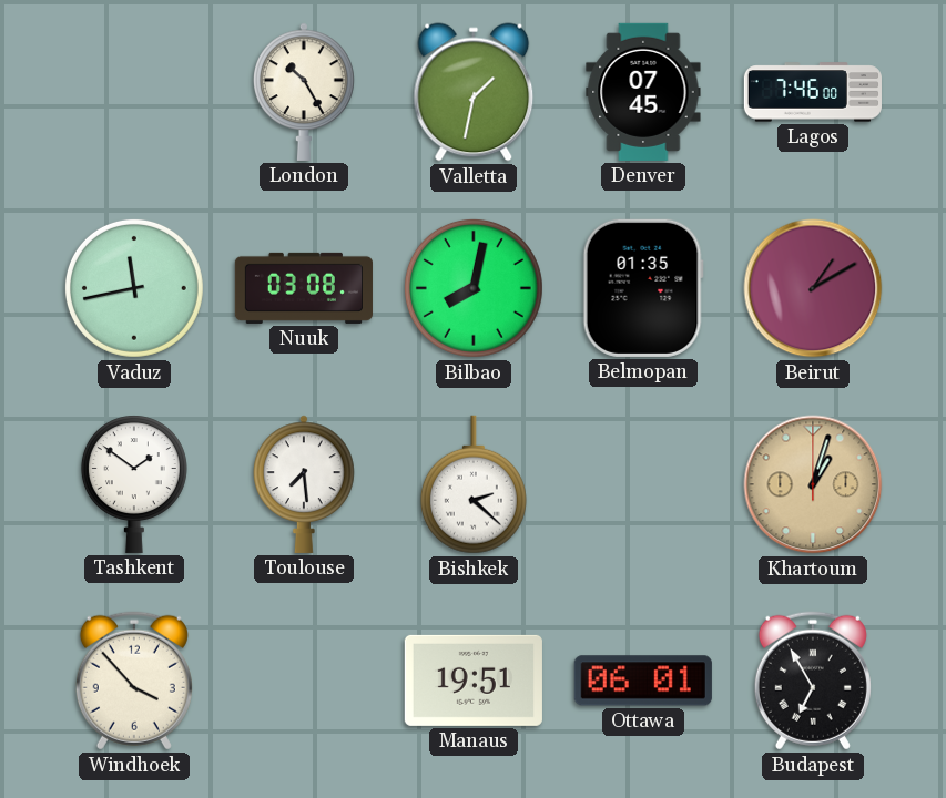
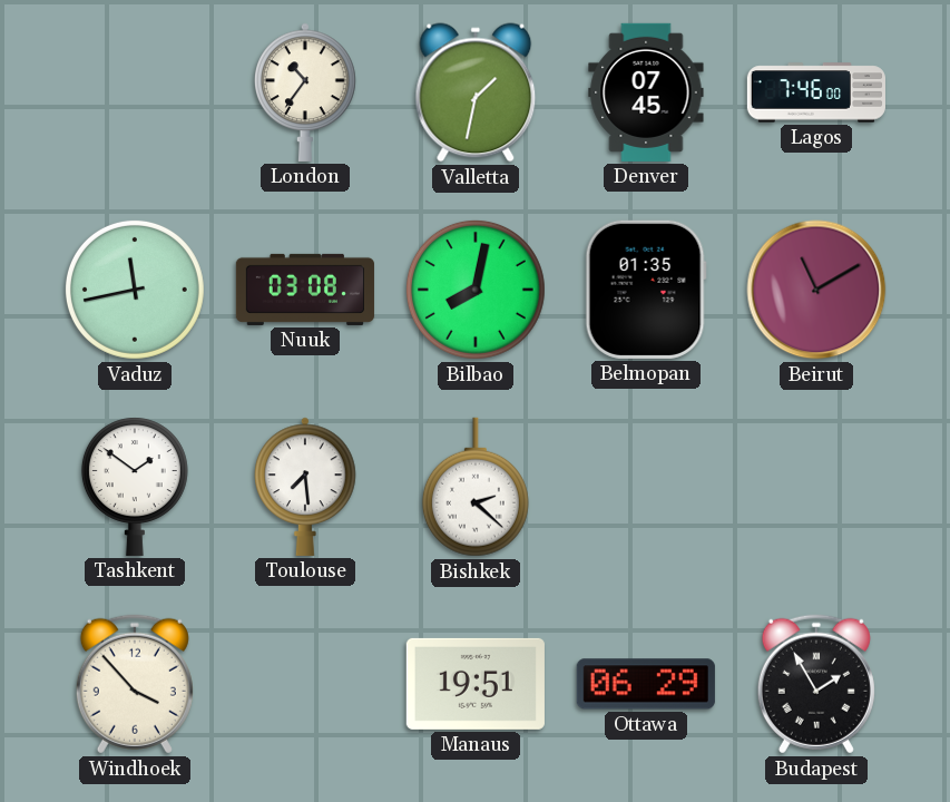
London: 10:25 -> 10:36 (305, 92)
Beirut: 1:10 -> 11:10 (816, 290)
Khartoum: 1:03 -> none (813, 484)
Ottawa: 06:01 -> 06:29 (646, 684)
Budapest: 6:55 -> 1:55 (816, 684)
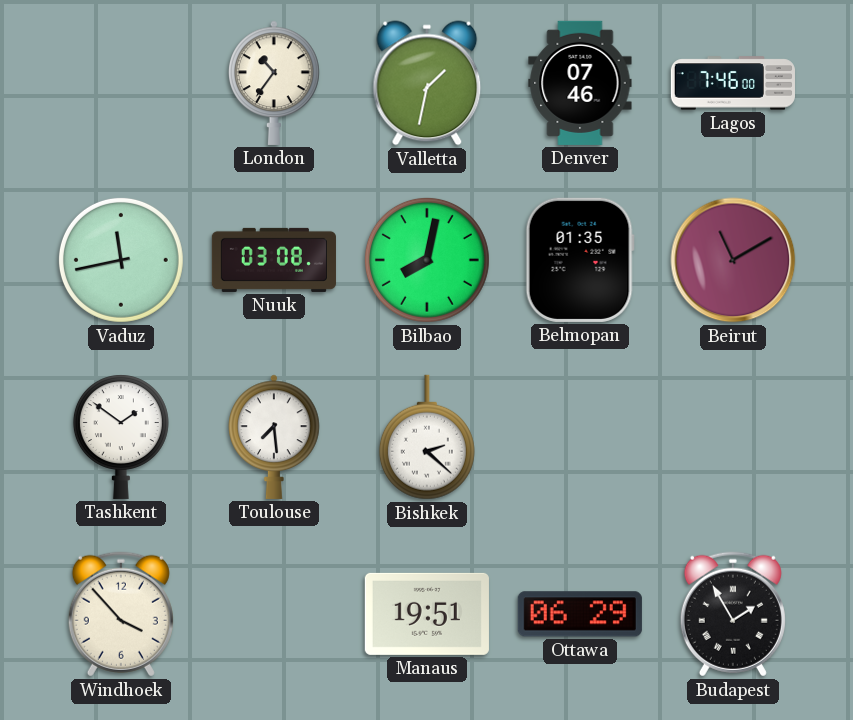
Denver: 07:45 -> 07:46 (580, 83)
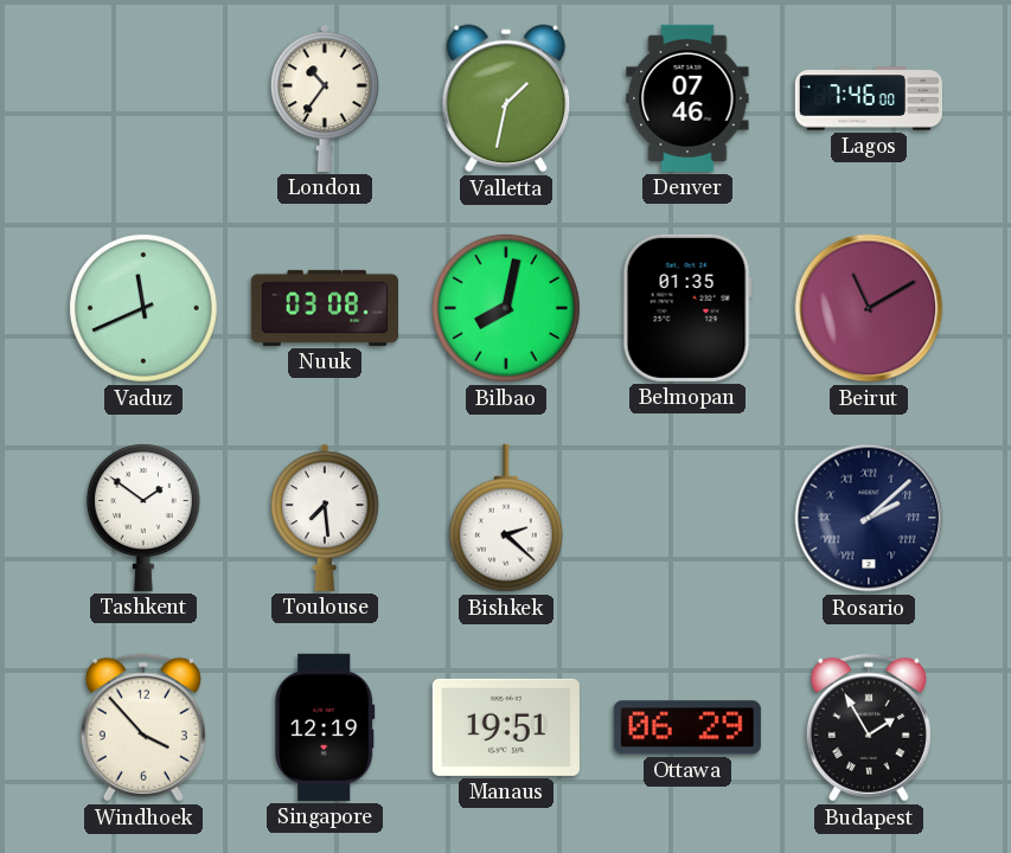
Vaduz: 11:43 -> 11:41 (143, 308)
Rosario: none -> 2:08 (869, 518)
Singapore: none -> 12:19 (325, 727)
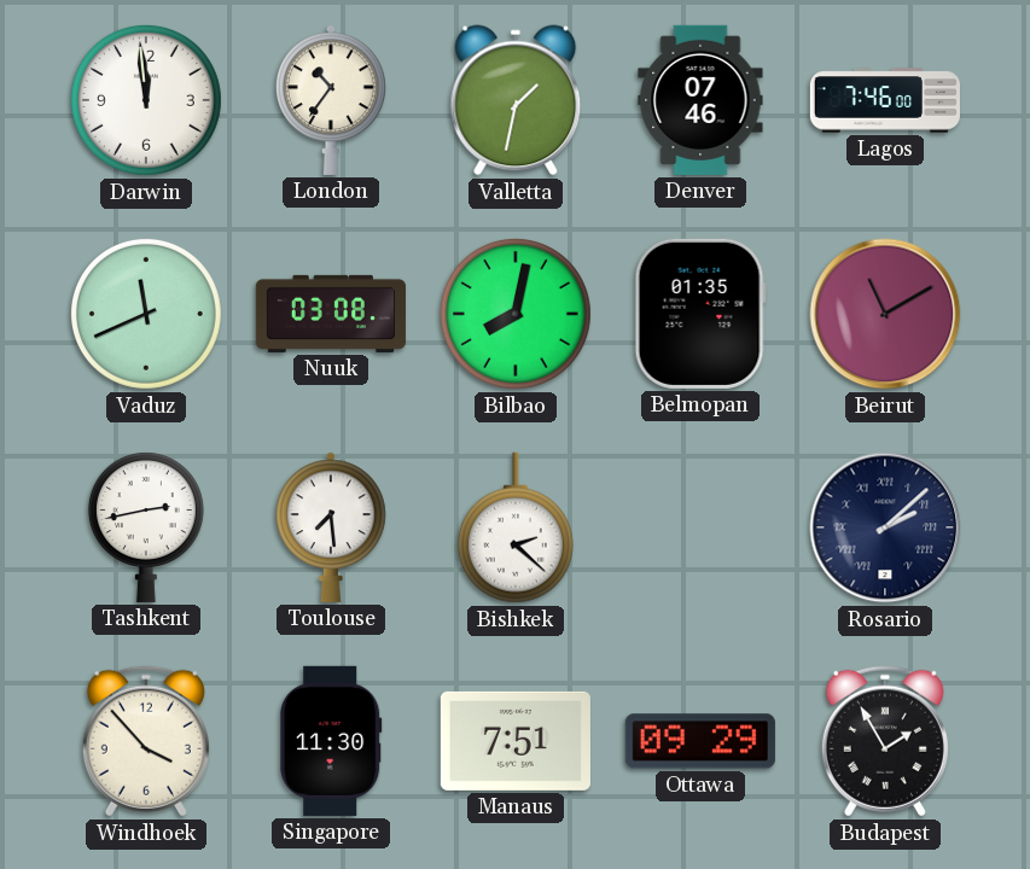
Darwin: none -> 11:59 (146, 100)
Tashkent: 1:51 -> 2:43 (146, 527)
Singapore: 12:19 -> 11:30 (331, 741)
Manaus: 19:51 -> 7:51 (516, 741)
Ottawa: 06:29 -> 09:29 (700, 741)
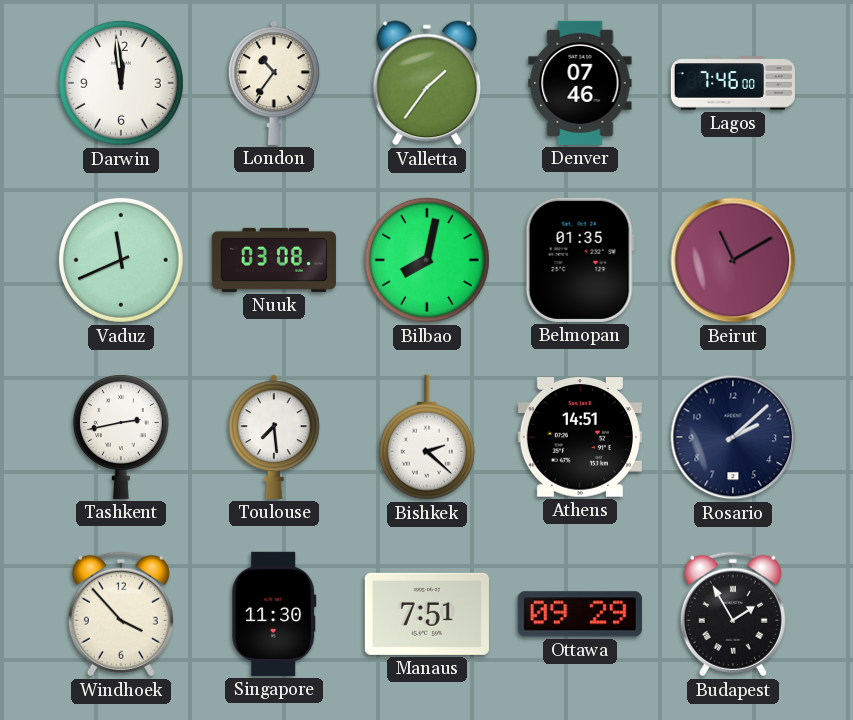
Valletta: 1:32 -> 1:36 (427, 83)
Athens: none -> 14:51 (580, 437)
Rosario numerals: Roman -> Arabic (733, 437)
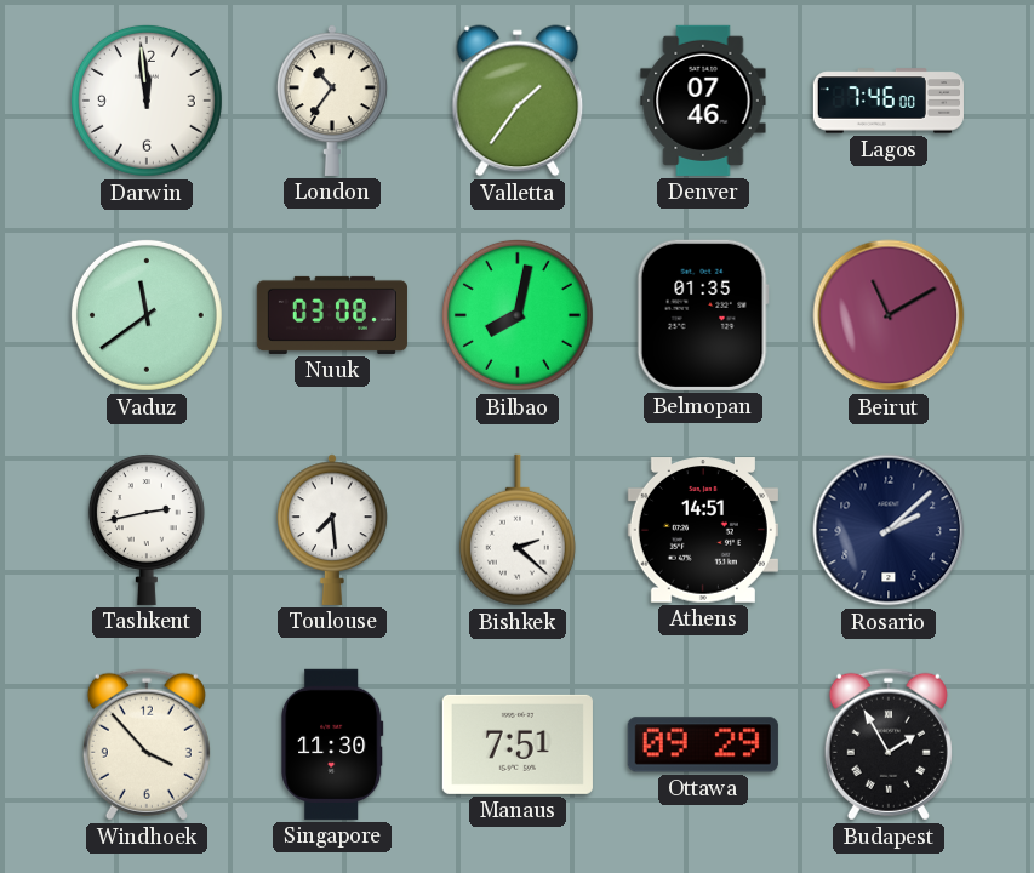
Vaduz: 11:41 -> 11:39 (147, 315)
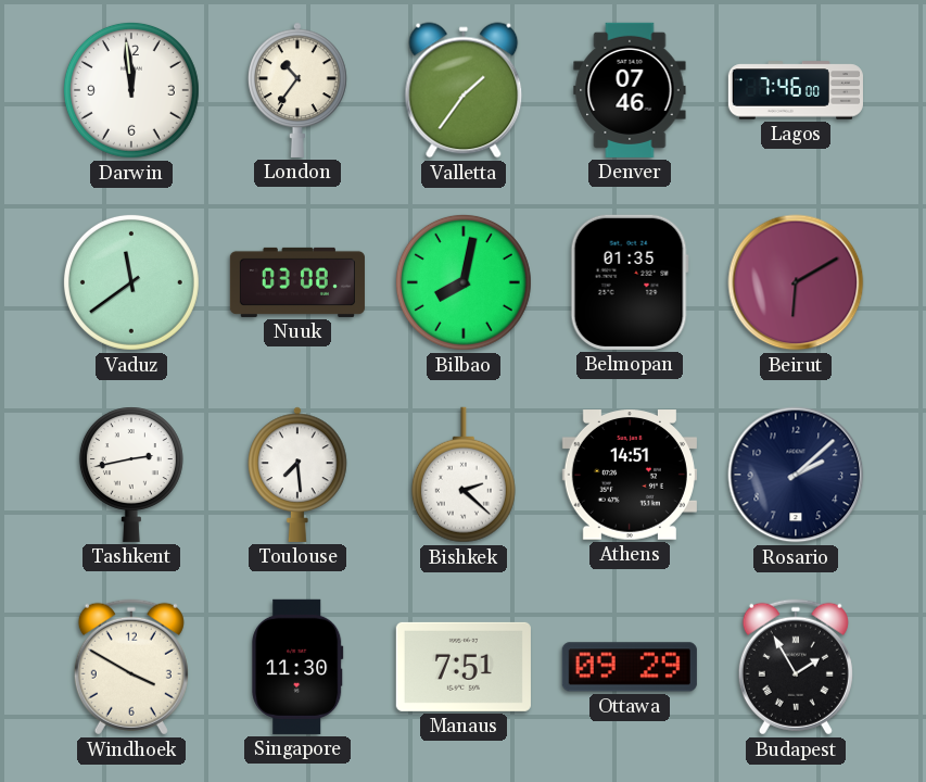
Beirut: 11:10 -> 6:10 (796, 282)
Windhoek: 3:53 -> 3:50 (131, 667)
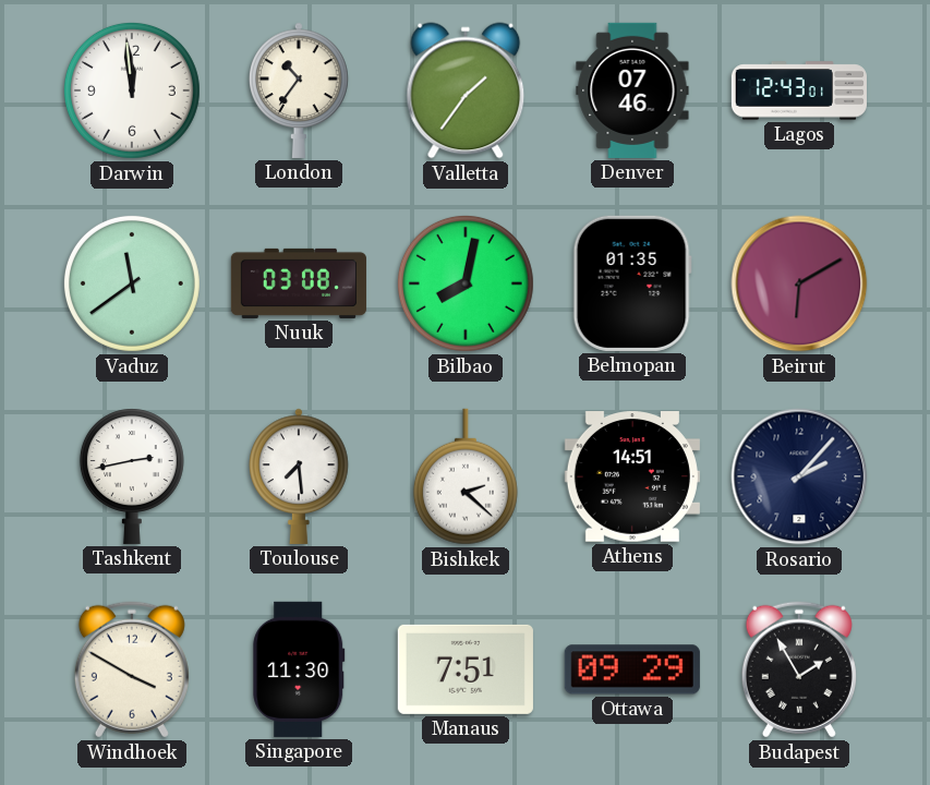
Lagos: 7:46 -> 12:43 (799, 90)
Rosario: 2:08 -> 2:07 (799, 476)
